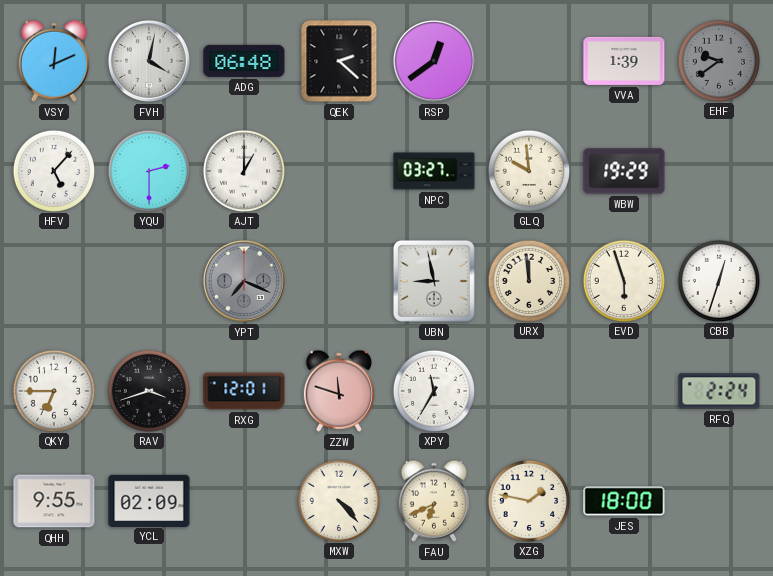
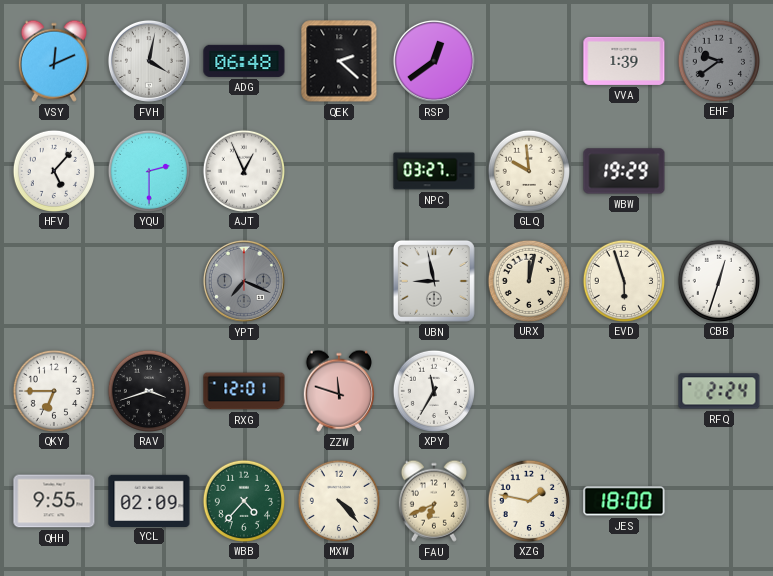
AJT: 1:00 -> 12:56 (243, 170)
URX: 11:59 -> 12:02 (528, 280)
WBB: none -> 4:37 (243, 500)
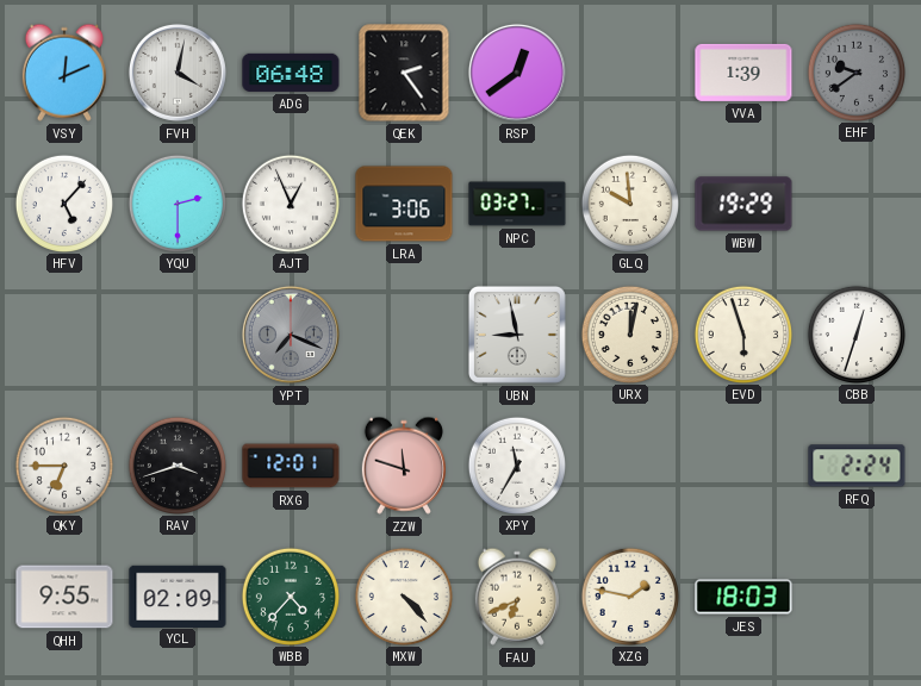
QEK: 2:22 -> 2:24 (404, 73)
LRA: none -> 3:06 (404, 204)
JES: 18:00 -> 18:03 (743, 597)
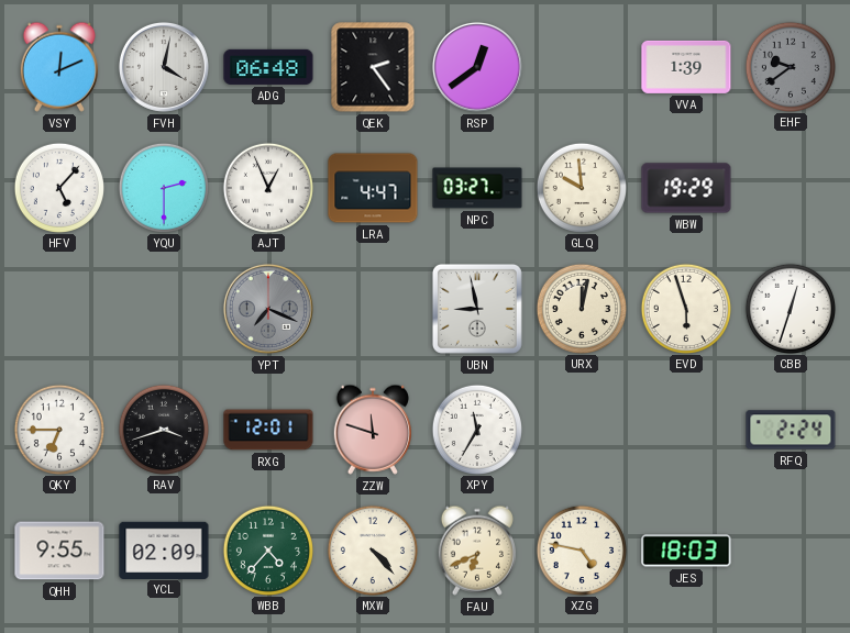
LRA: 3:06 -> 4:47 (373, 188)
XZG: 1:47 -> 4:47 (581, 549)
